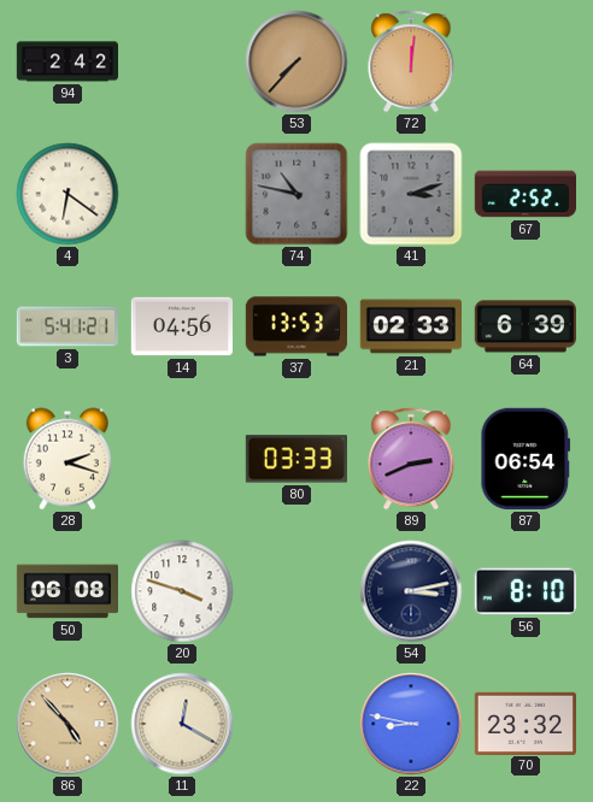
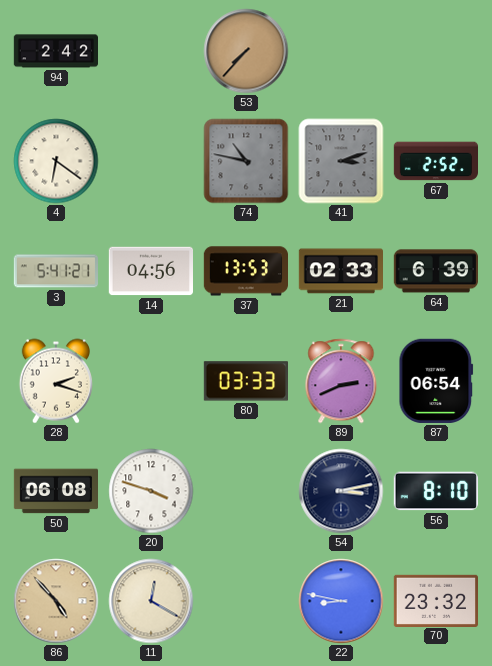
72: 12:01 -> none (411, 61)
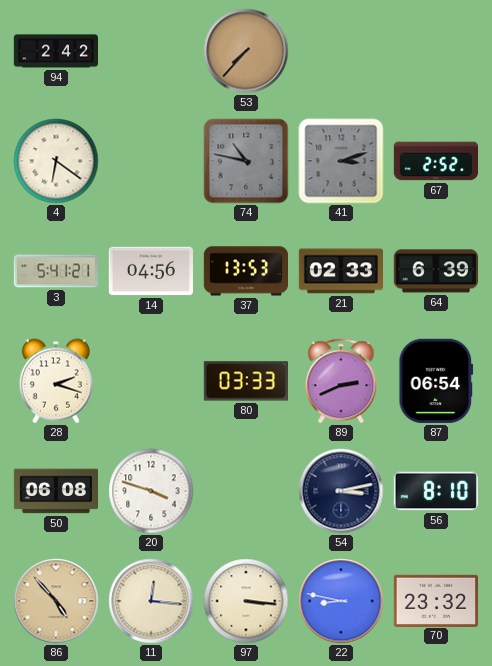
11: 12:20 -> 12:16 (151, 601)
97: none -> 3:16 (246, 601)
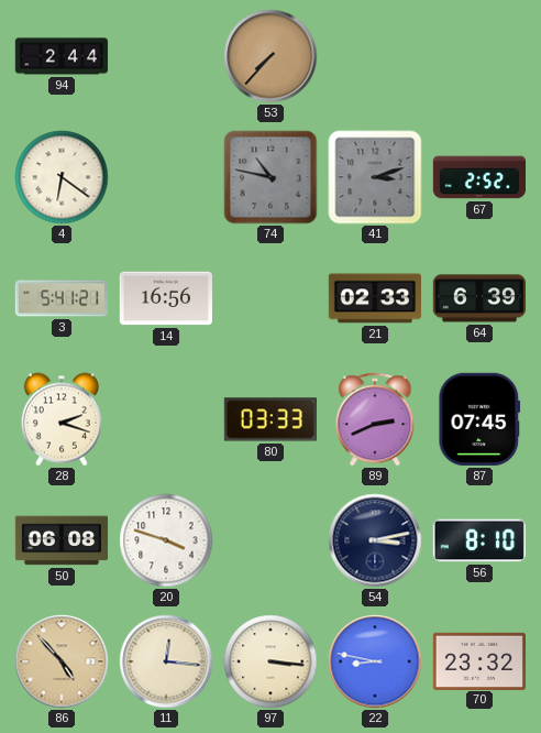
94: 2:42 -> 2:44 (60, 56)
14: 04:56 -> 16:56 (165, 298)
37: 13:53 -> none (245, 271)
87: 06:54 -> 07:45 (479, 419)
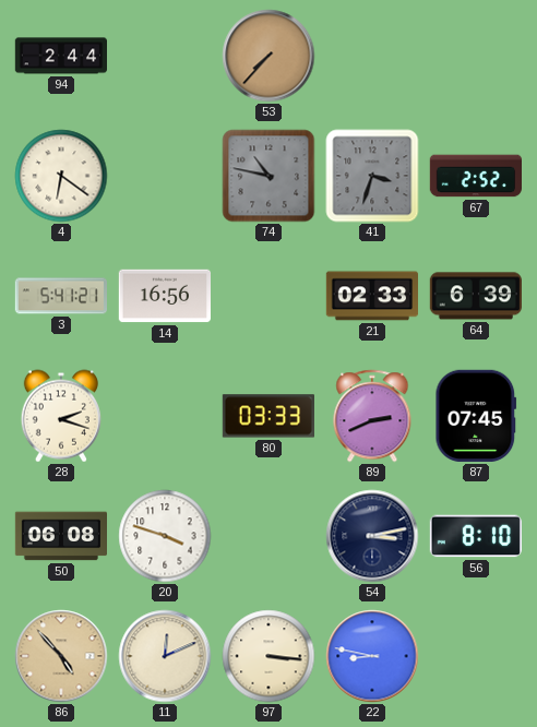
41: 3:12 -> 3:33 (372, 176)
11: 12:16 -> 12:11 (165, 656)
70: 23:32 -> none (478, 660)
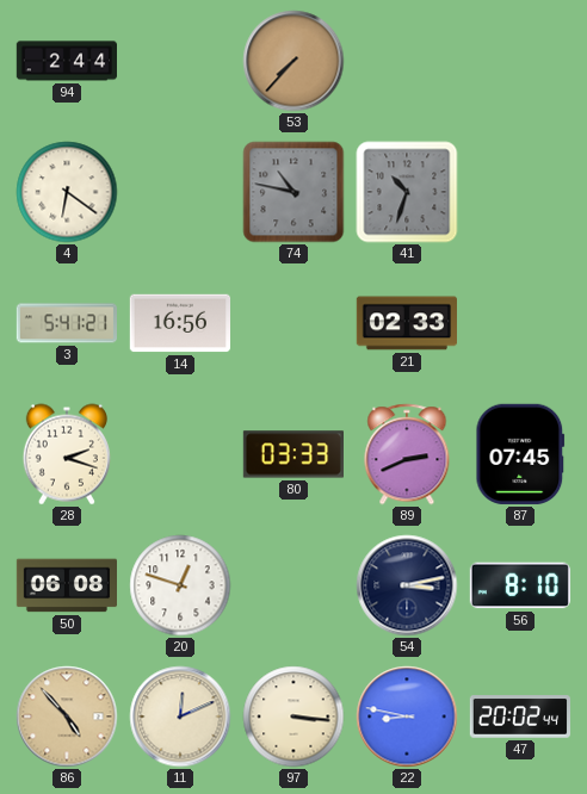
41: 3:33 -> 10:33 (407, 192)
67: 2:52 -> none (475, 176)
64: 6:39 -> none (476, 296)
20: 3:48 -> 12:48 (180, 585)
47: none -> 20:02 (519, 717)
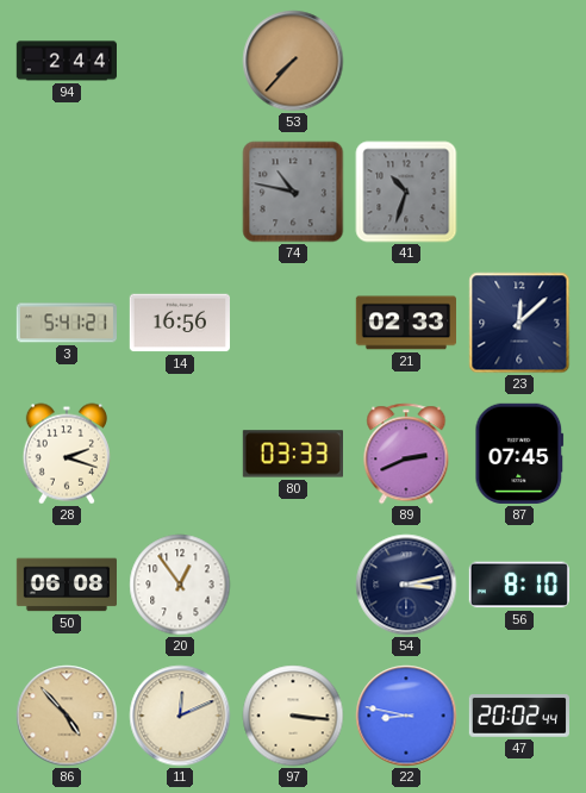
4: 6:21 -> none (67, 192)
23: none -> 12:08 (519, 323)
20: 12:48 -> 12:54 (180, 585)
